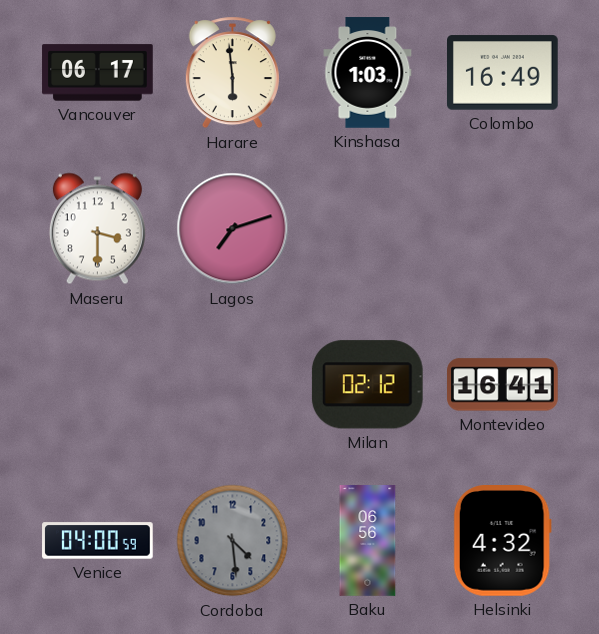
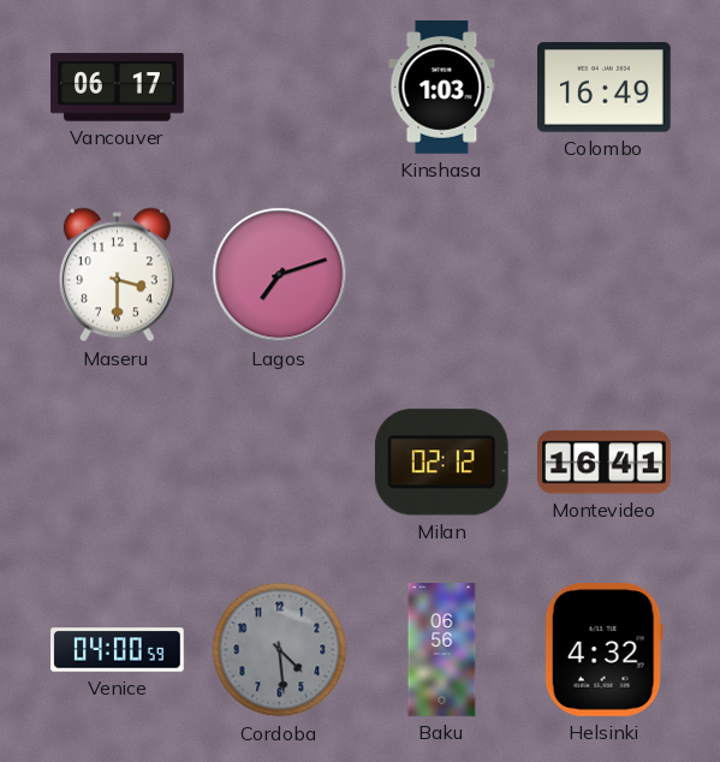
Harare: 5:59 -> none (232, 73)
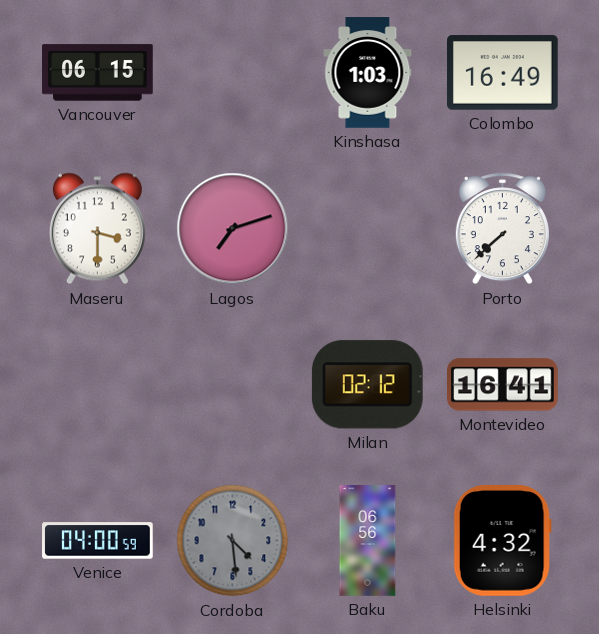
Vancouver: 06:17 -> 06:15 (98, 73)
Porto: none -> 7:38 (502, 229)
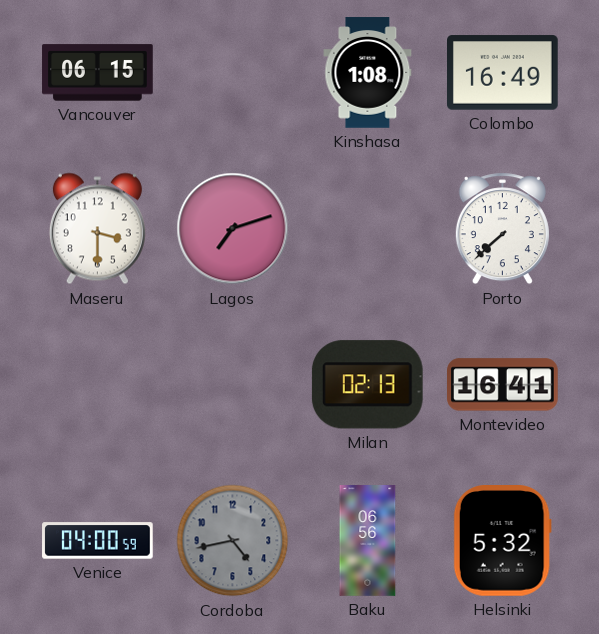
Kinshasa: 1:03 -> 1:08 (368, 73)
Milan: 02:12 -> 02:13 (367, 385)
Cordoba: 4:29 -> 4:43 (233, 541)
Helsinki: 4:32 -> 5:32 (502, 541)
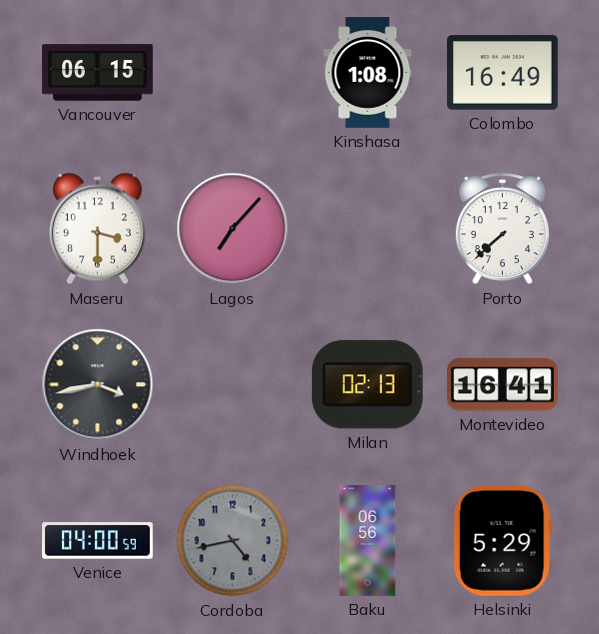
Lagos: 7:12 -> 7:07 (233, 229)
Windhoek: none -> 3:43 (98, 385)
Helsinki: 5:32 -> 5:29 (502, 541)
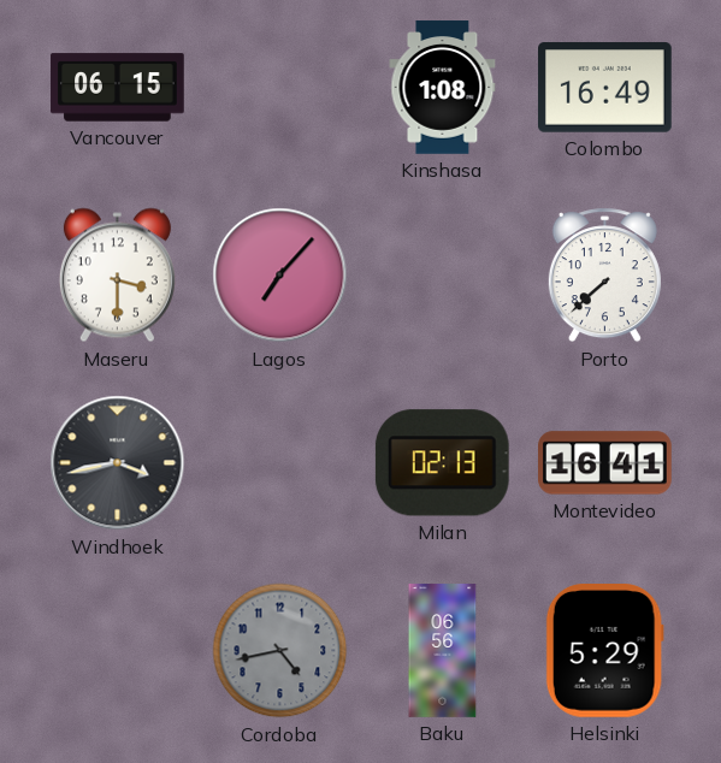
Venice: 04:00 -> none (98, 541)
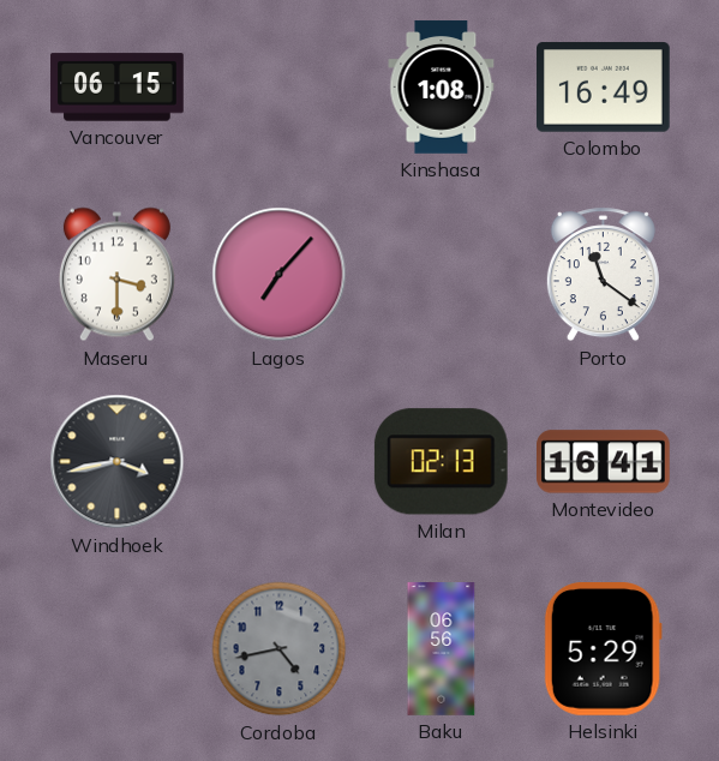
Porto: 7:38 -> 11:21 (603, 275)
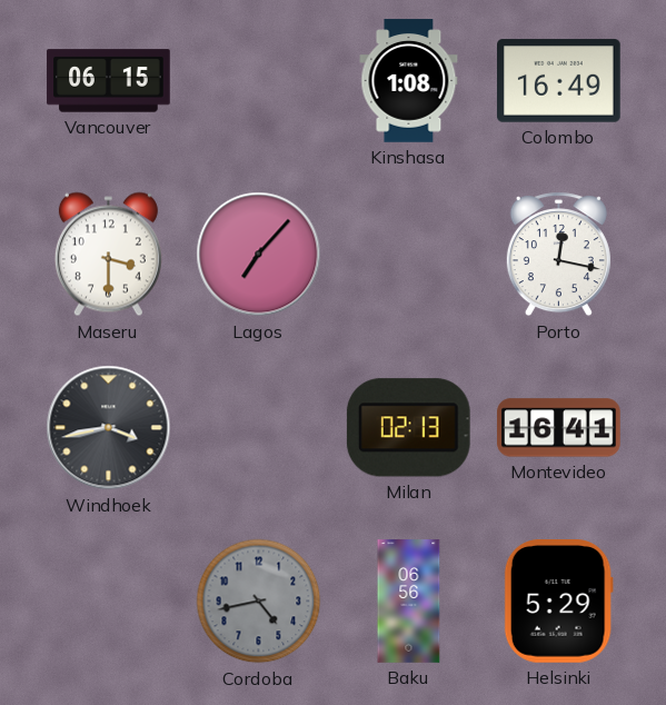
Porto: 11:21 -> 12:17 (558, 255)
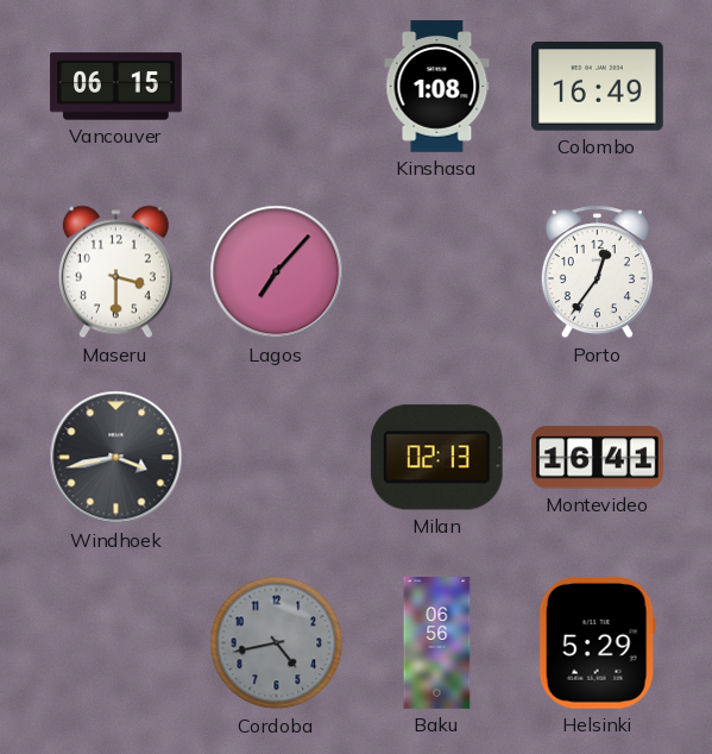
Porto: 12:17 -> 12:36 (597, 272)
